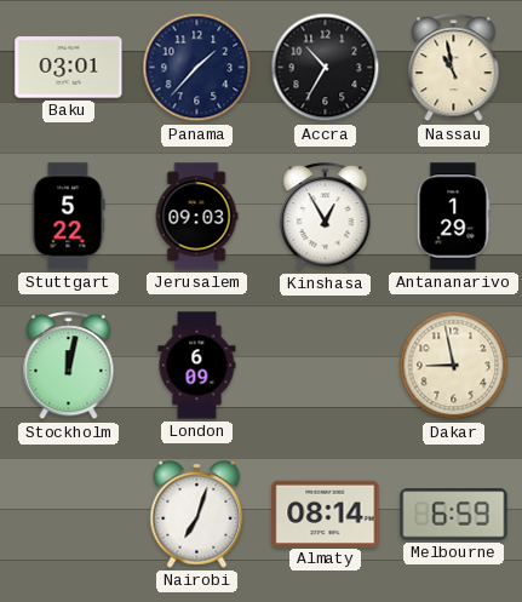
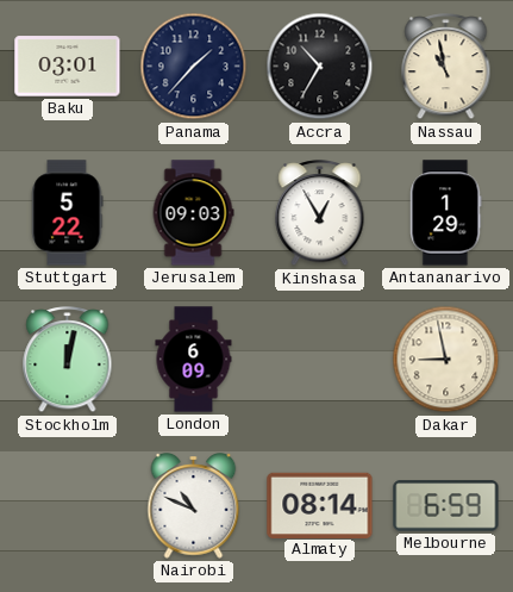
Nairobi: 7:03 -> 10:49 (194, 506)
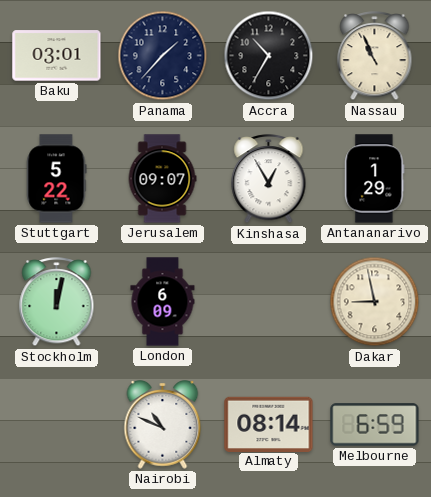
Nassau: 10:58 -> 10:56 (375, 57)
Jerusalem: 09:03 -> 09:07 (162, 179)
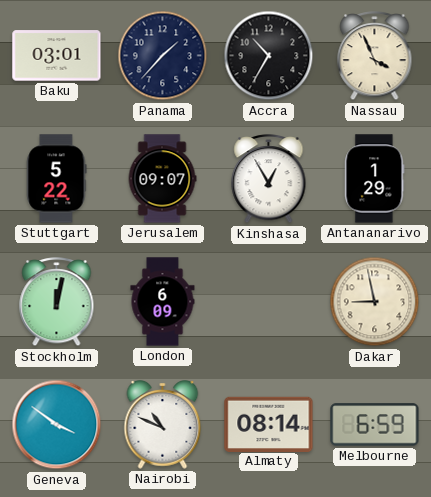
Nassau: 10:56 -> 3:56 (375, 57)
Geneva: none -> 3:51 (57, 425)
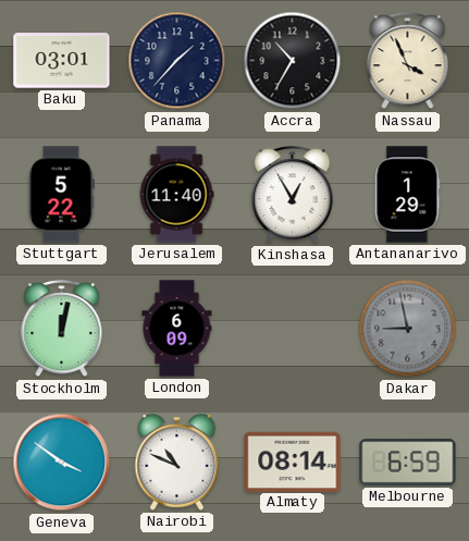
Jerusalem: 09:07 -> 11:40 (176, 195)
Dakar dial: cream -> grey (408, 329)
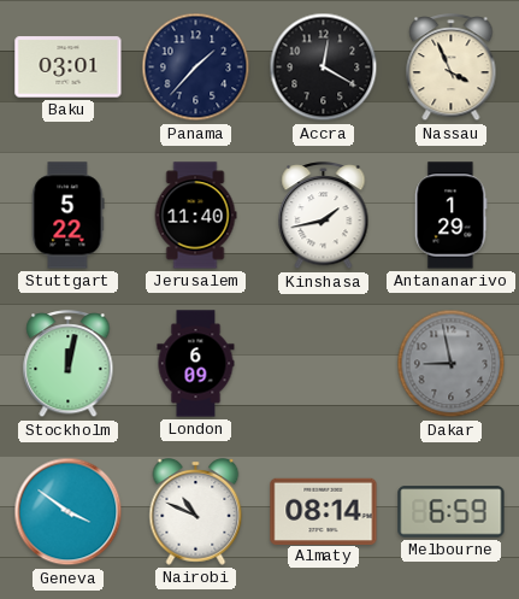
Accra: 10:35 -> 12:20 (324, 67)
Kinshasa: 12:55 -> 1:43 (324, 217)
